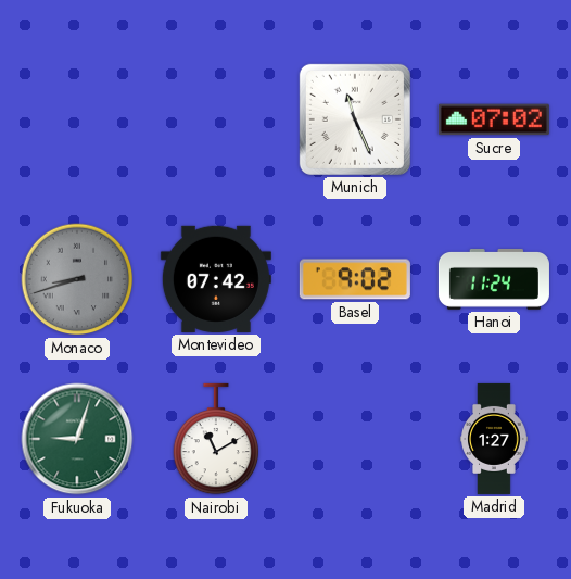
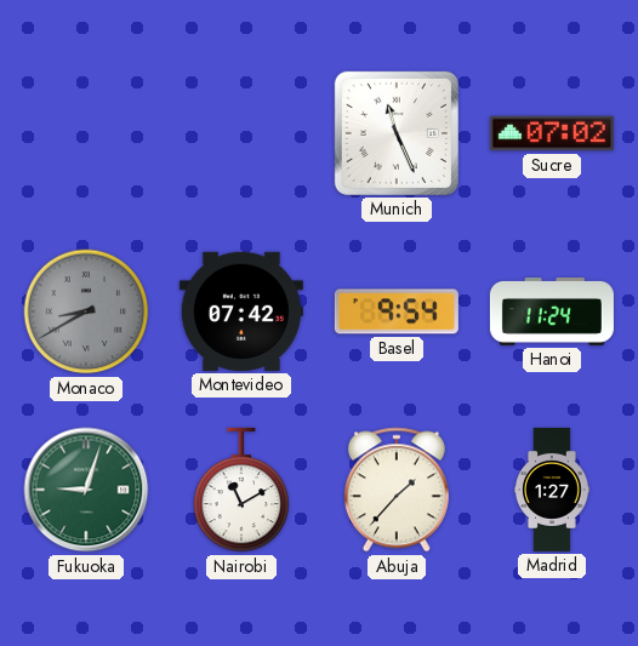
Monaco: 8:42 -> 8:40 (86, 311)
Basel: 9:02 -> 9:54 (397, 311)
Abuja: none -> 1:37 (397, 490)
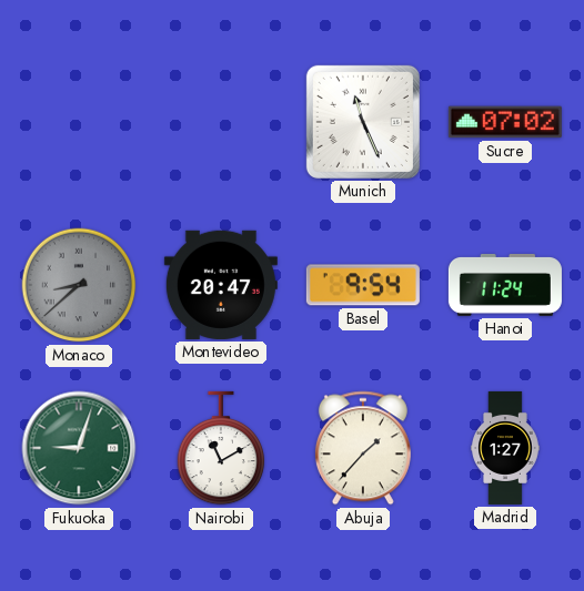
Monaco: 8:40 -> 8:38 (79, 285)
Montevideo: 07:42 -> 20:47 (221, 285)
